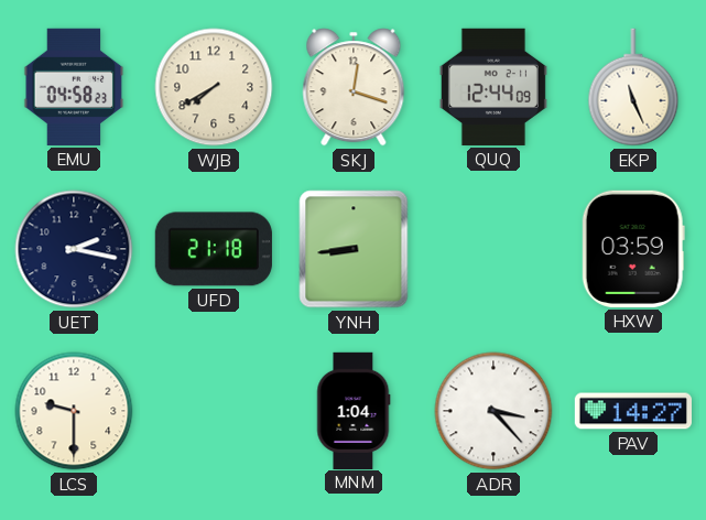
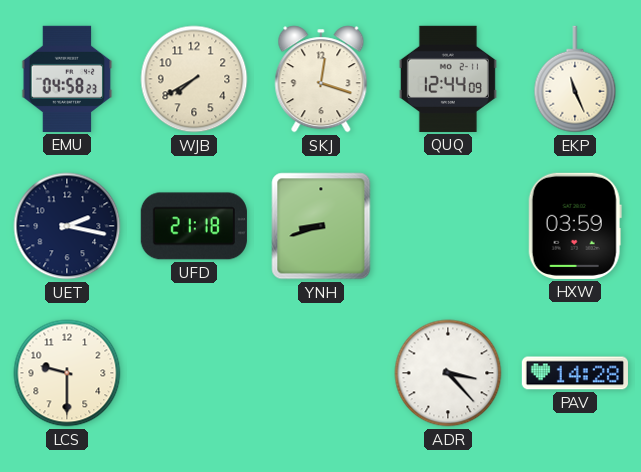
YNH: 8:44 -> 8:42 (321, 226)
MNM: 1:04 -> none (354, 410)
PAV: 14:27 -> 14:28 (574, 373)
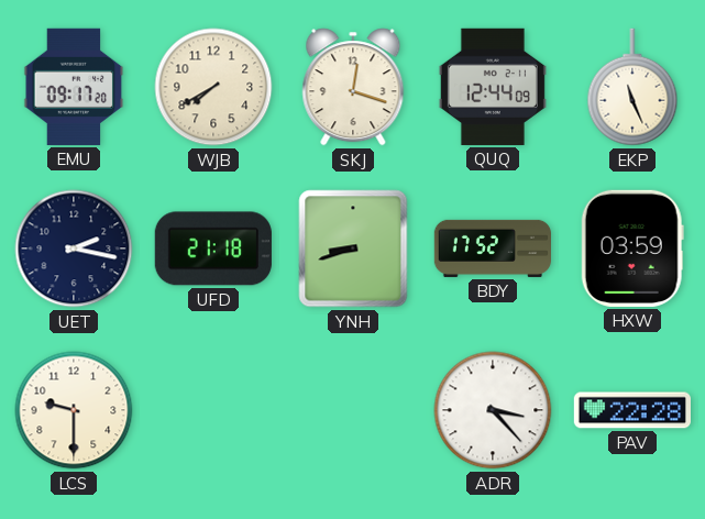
EMU: 04:58 -> 09:17 (74, 87)
BDY: none -> 17:52 (492, 249)
PAV: 14:28 -> 22:28 (631, 410)
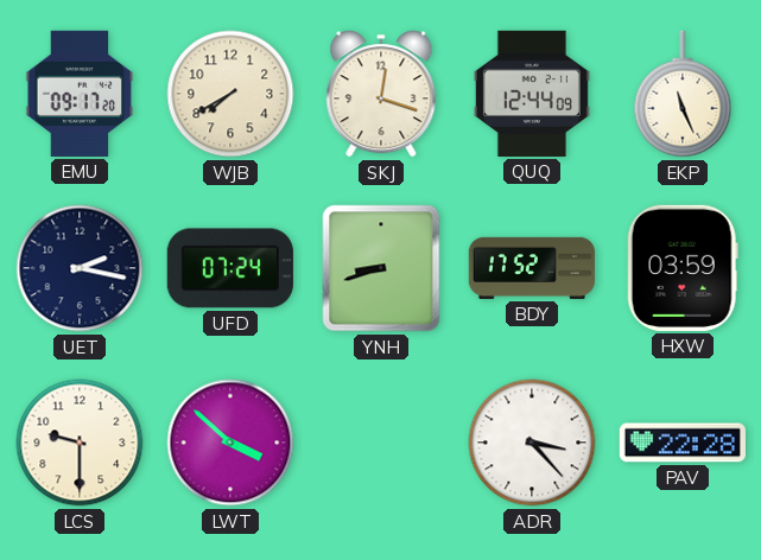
UFD: 21:18 -> 07:24 (230, 268)
LWT: none -> 3:52 (230, 443)
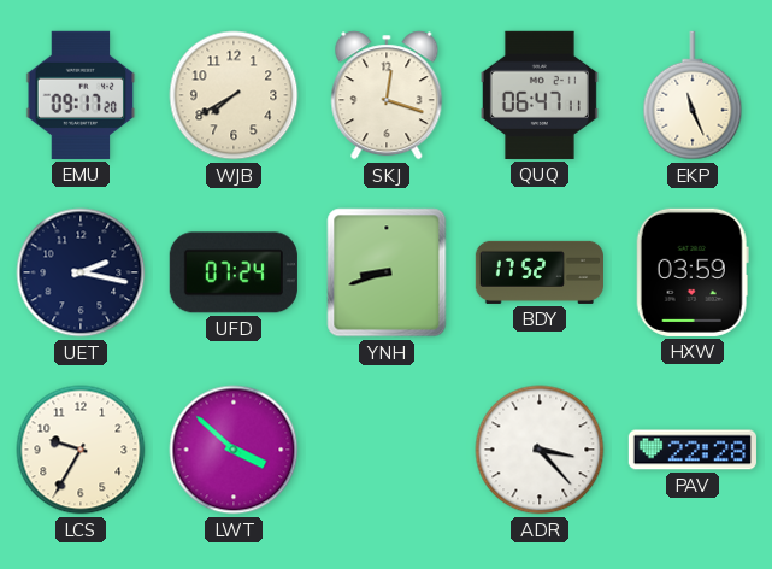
QUQ: 12:44 -> 06:47 (540, 95)
LCS: 9:30 -> 9:35 (81, 450)
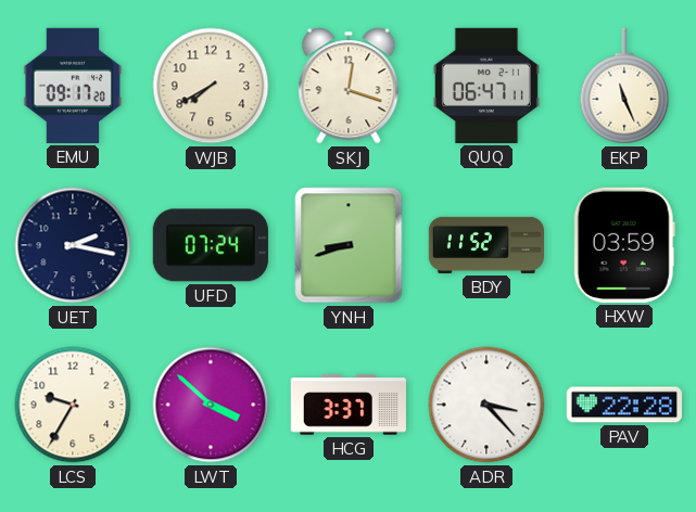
BDY: 17:52 -> 11:52 (485, 245)
HCG: none -> 3:37 (349, 405)
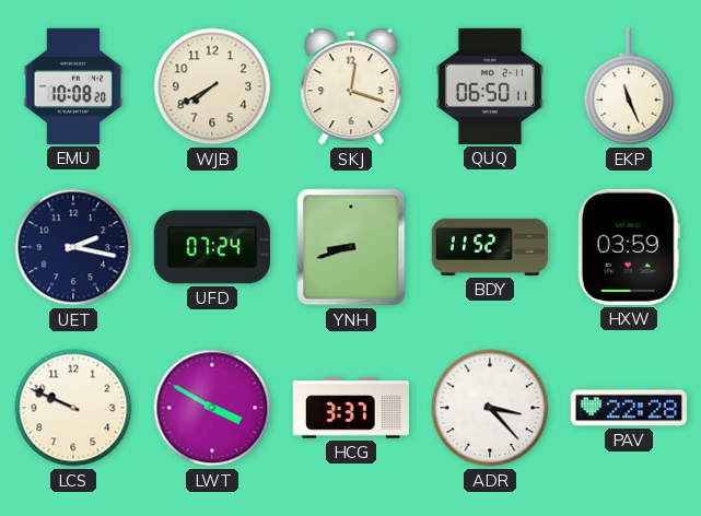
EMU: 09:17 -> 10:08 (73, 86)
QUQ: 06:47 -> 06:50 (490, 86)
LCS: 9:35 -> 9:49 (73, 408)
LWT: 3:52 -> 3:50 (212, 408)
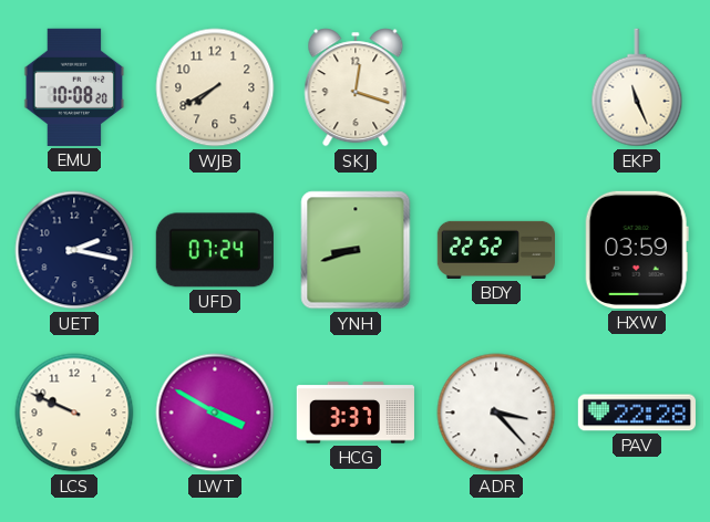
QUQ: 06:50 -> none (490, 86)
BDY: 11:52 -> 22:52 (495, 250)
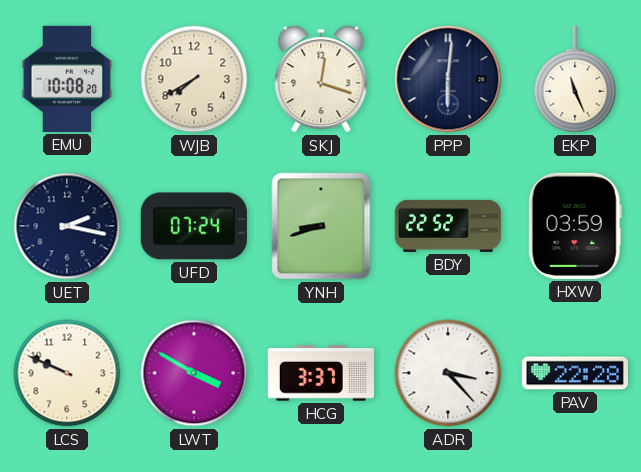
PPP: none -> 6:01 (448, 79)
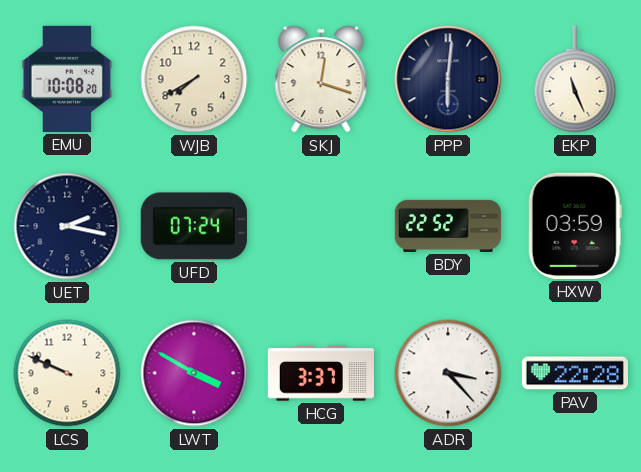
YNH: 8:42 -> none (321, 226)
